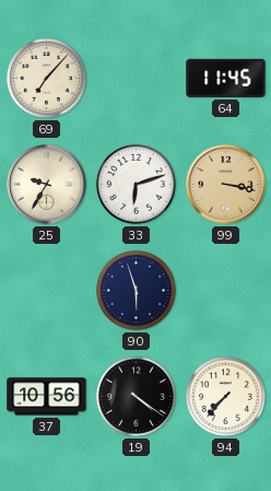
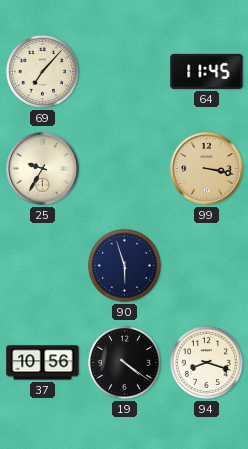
33: 6:12 -> none (135, 184)
94: 7:37 -> 8:18 (206, 362)
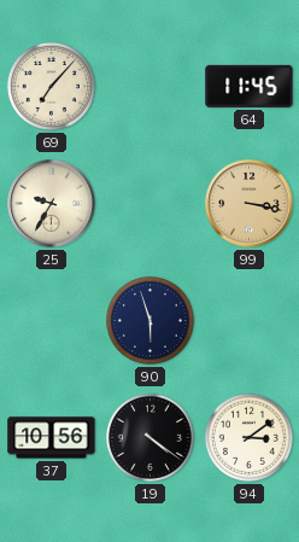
94: 8:18 -> 3:09 (248, 437)
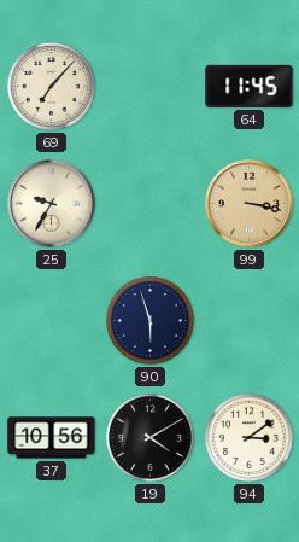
19: 4:21 -> 4:10 (149, 437)
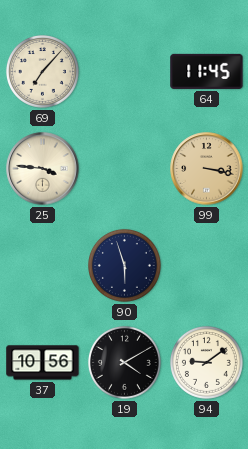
25: 9:35 -> 3:46 (43, 169)
94: 3:09 -> 9:09 (206, 362)
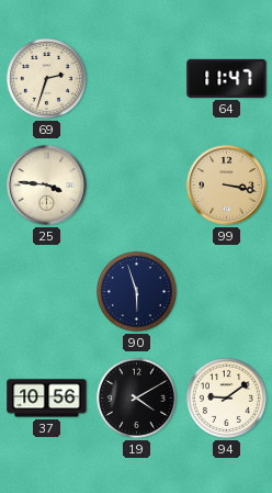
69: 7:07 -> 2:33 (46, 78)
64: 11:45 -> 11:47 (227, 78)
